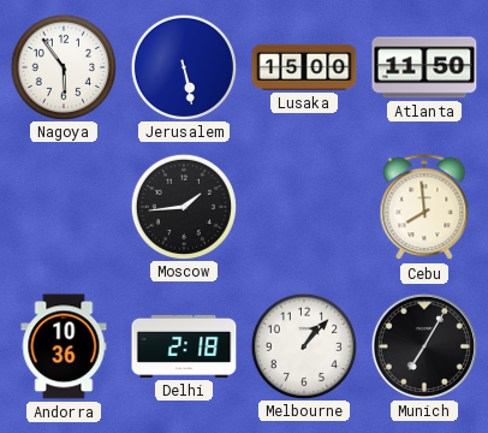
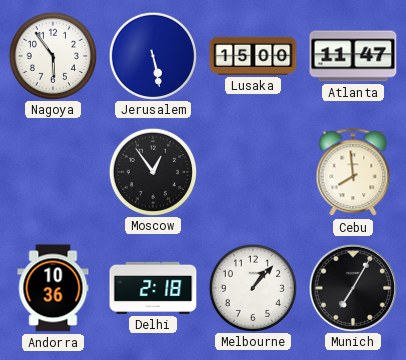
Atlanta: 11:50 -> 11:47 (353, 56)
Moscow: 1:44 -> 12:54 (152, 171)
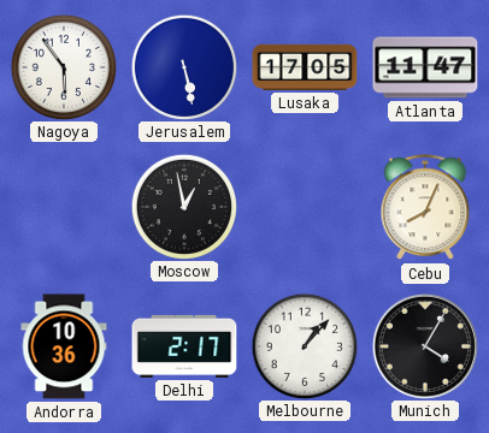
Lusaka: 15:00 -> 17:05 (305, 67)
Moscow: 12:54 -> 12:58 (183, 206)
Cebu: 7:59 -> 8:04 (425, 208)
Delhi: 2:18 -> 2:17 (184, 346)
Munich: 7:05 -> 4:05 (425, 345)
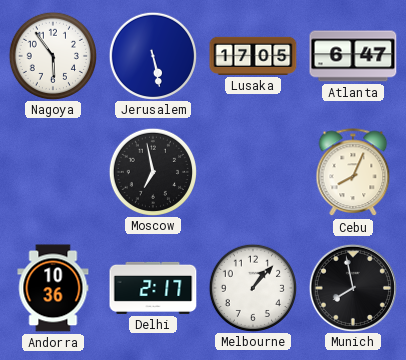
Atlanta: 11:47 -> 6:47 (353, 56)
Moscow: 12:58 -> 6:58 (152, 171)
Munich: 4:05 -> 7:58 (353, 287)
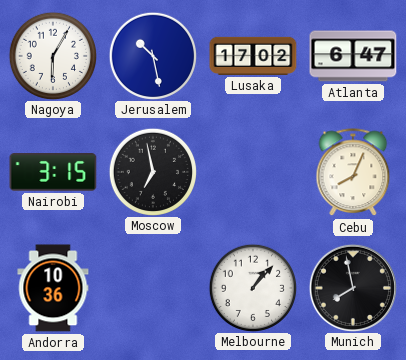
Nagoya: 5:54 -> 6:05 (52, 55)
Jerusalem: 5:28 -> 10:28 (152, 55)
Lusaka: 17:05 -> 17:02 (253, 56)
Nairobi: none -> 3:15 (53, 172)
Delhi: 2:17 -> none (153, 288)
